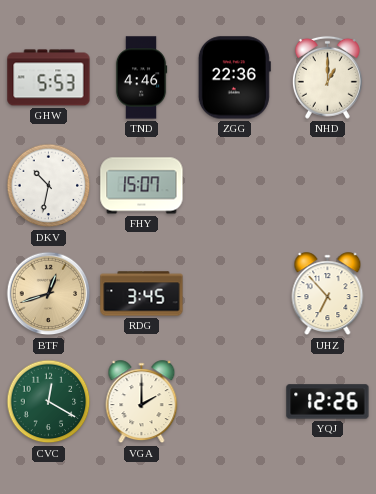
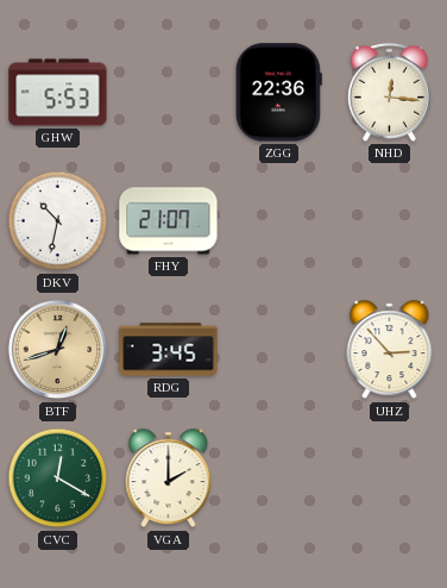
TND: 4:46 -> none (141, 78)
NHD: 1:00 -> 12:16 (389, 92)
FHY: 15:07 -> 21:07 (169, 221)
UHZ: 6:53 -> 2:53 (390, 350)
YQJ: 12:26 -> none (328, 402)
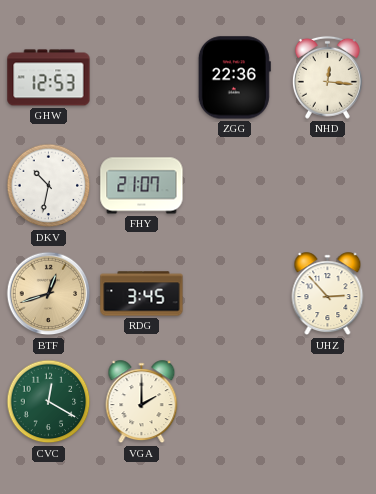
GHW: 5:53 -> 12:53 (49, 78)
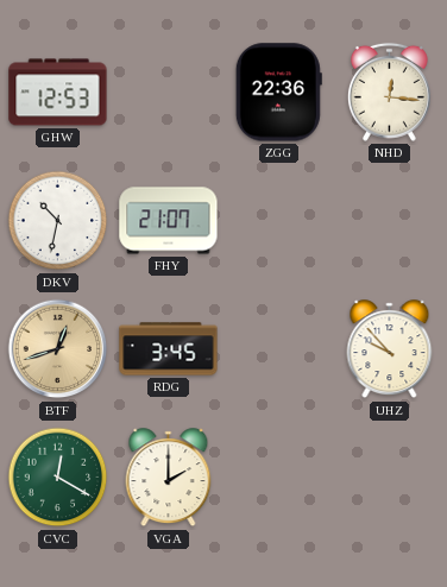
UHZ: 2:53 -> 9:53 (390, 349)
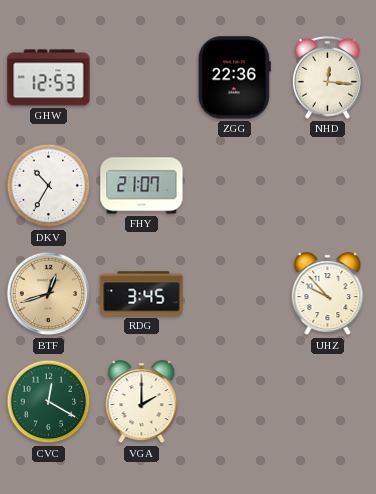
DKV: 10:32 -> 10:35 (49, 186)
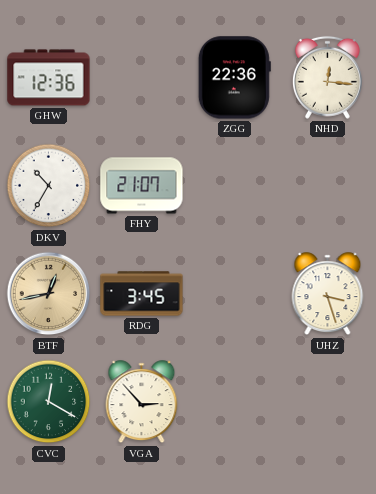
GHW: 12:53 -> 12:36 (49, 78)
BTF: 12:42 -> 12:43 (49, 294)
UHZ: 9:53 -> 3:27 (328, 294)
VGA: 2:00 -> 2:53 (142, 402)
